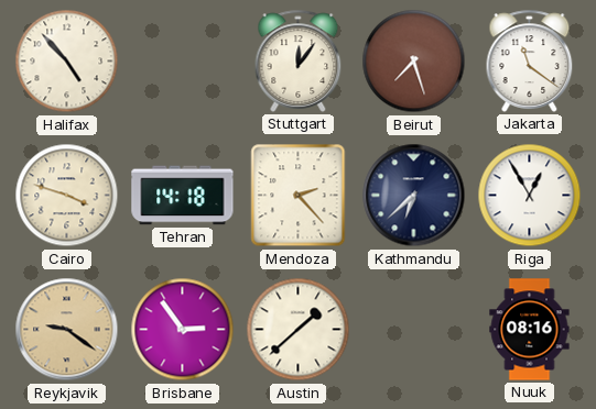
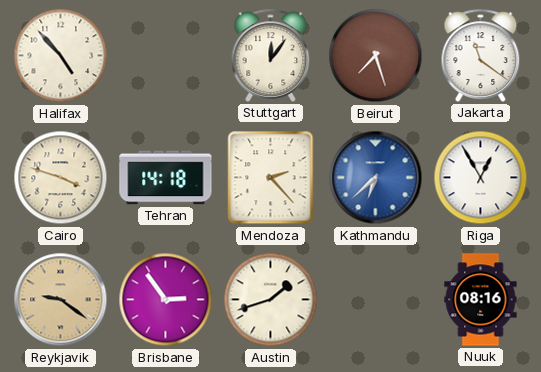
Kathmandu dial: navy -> blue (376, 178)
Austin: 1:38 -> 1:42 (271, 300)
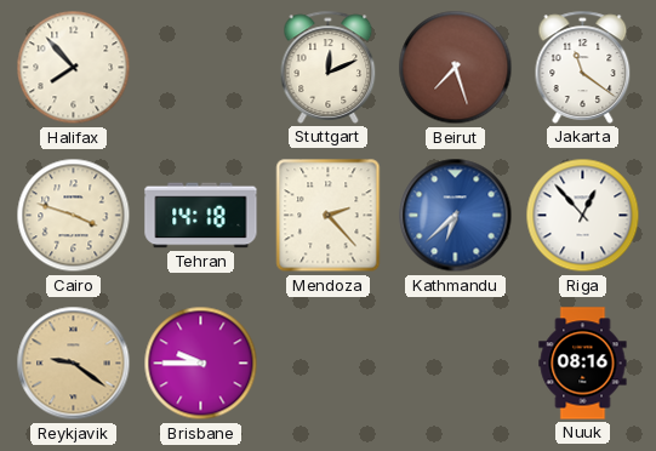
Halifax: 4:53 -> 7:53 (74, 68)
Stuttgart: 12:06 -> 12:11 (329, 67)
Riga: 12:55 -> 12:53 (583, 216)
Brisbane: 2:54 -> 9:45 (201, 364)
Austin: 1:42 -> none (271, 300)
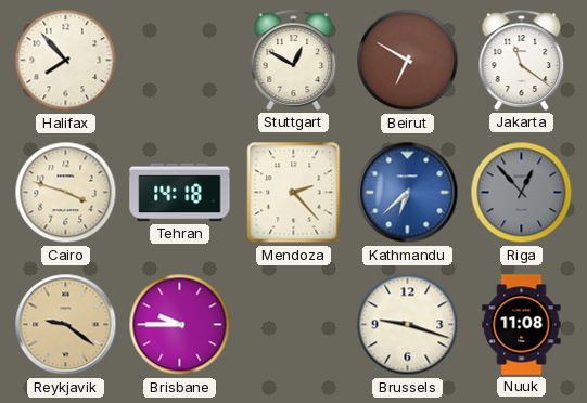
Stuttgart: 12:11 -> 12:50 (294, 60)
Beirut: 7:27 -> 6:50 (408, 61)
Riga dial: white -> grey (522, 193)
Brussels: none -> 9:18 (408, 325)
Nuuk: 08:16 -> 11:08 (522, 325)
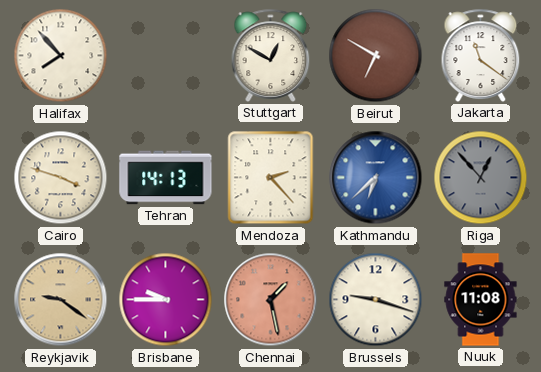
Tehran: 14:18 -> 14:13 (166, 178)
Chennai: none -> 1:28 (271, 300)
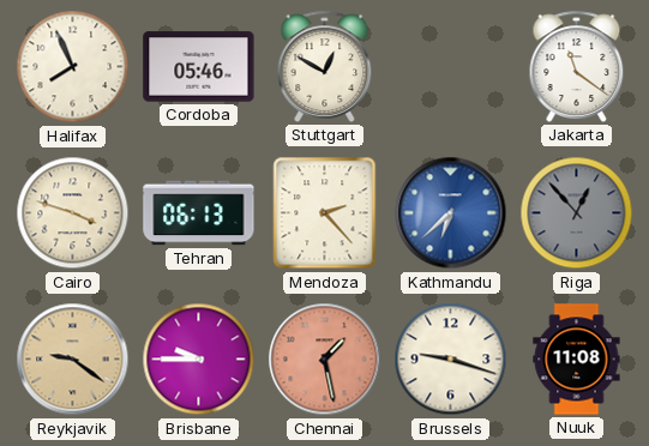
Halifax: 7:53 -> 7:56 (73, 67)
Cordoba: none -> 05:46 (199, 67)
Beirut: 6:50 -> none (376, 56)
Tehran: 14:13 -> 06:13 (199, 213)
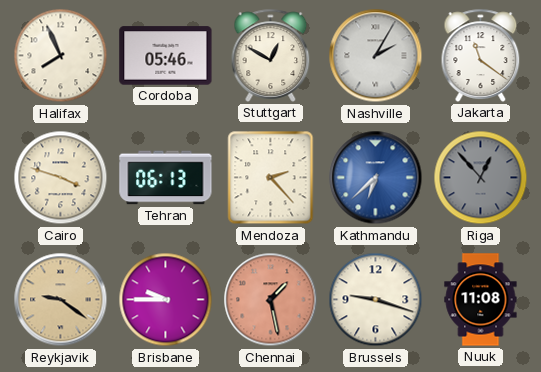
Nashville: none -> 2:05 (376, 56)
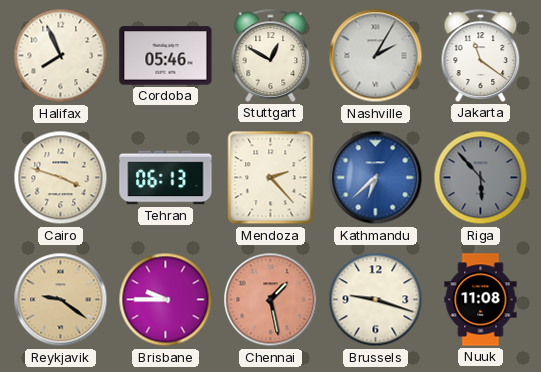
Riga: 12:53 -> 5:53 (481, 178)
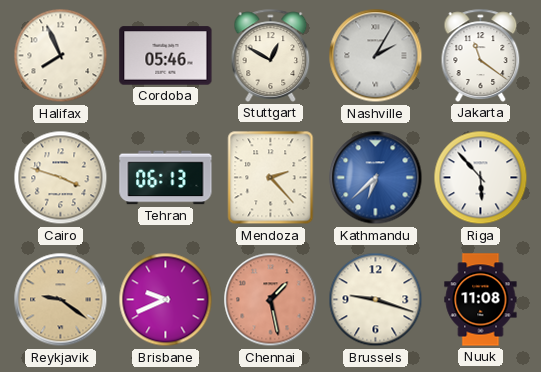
Riga dial: grey -> white (481, 178)
Brisbane: 9:45 -> 9:41 (166, 300)
